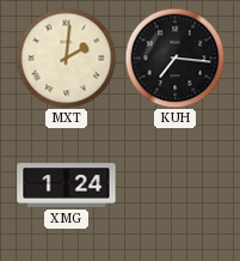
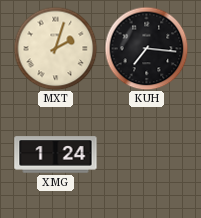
MXT: 2:01 -> 2:03 (55, 48)
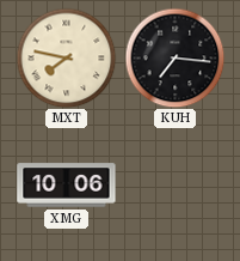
MXT: 2:03 -> 7:47 (66, 57)
XMG: 1:24 -> 10:06 (67, 186)
